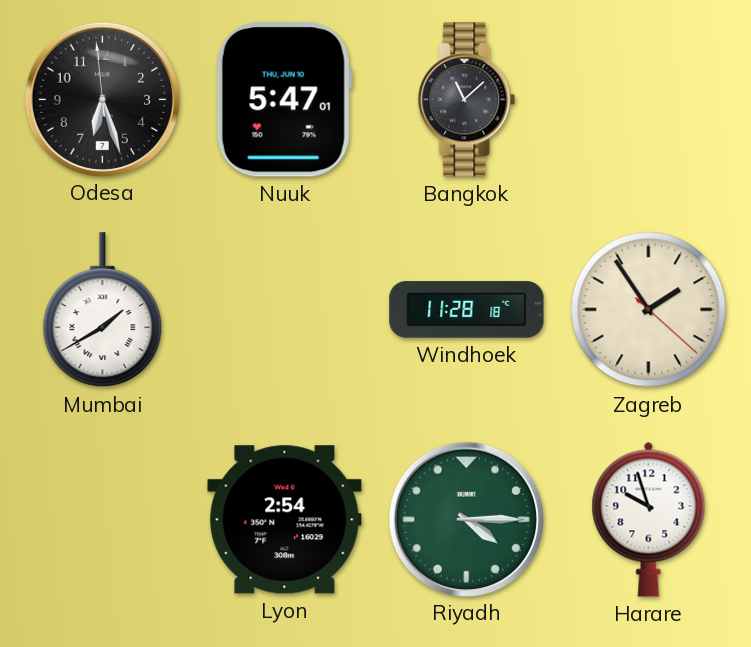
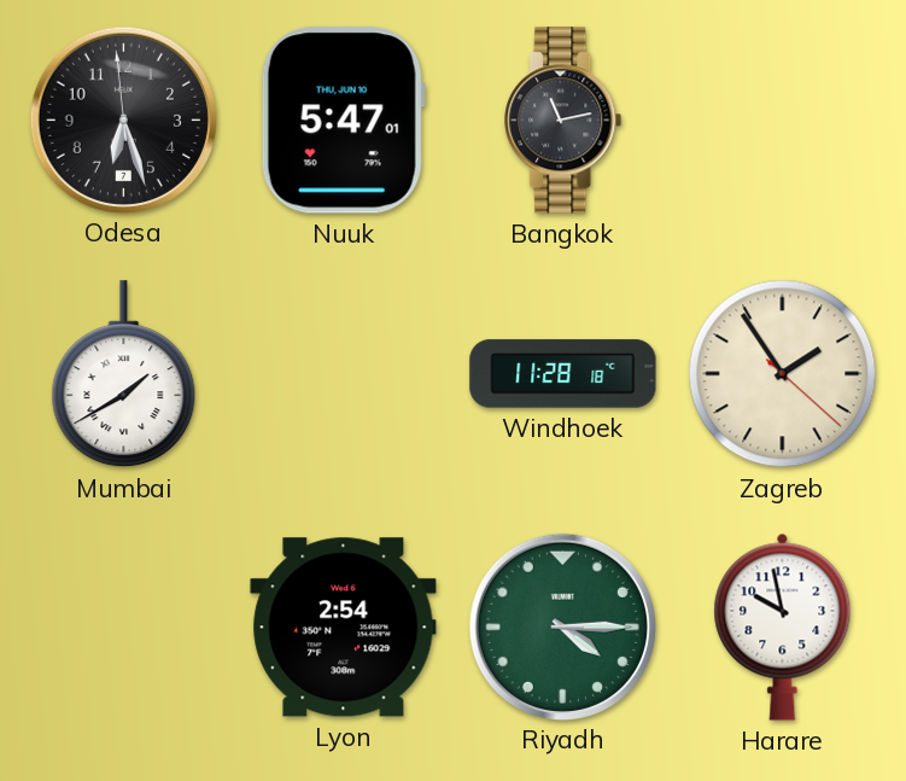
Bangkok: 11:08 -> 11:13 (563, 121)
Harare: 9:57 -> 9:58 (783, 626)
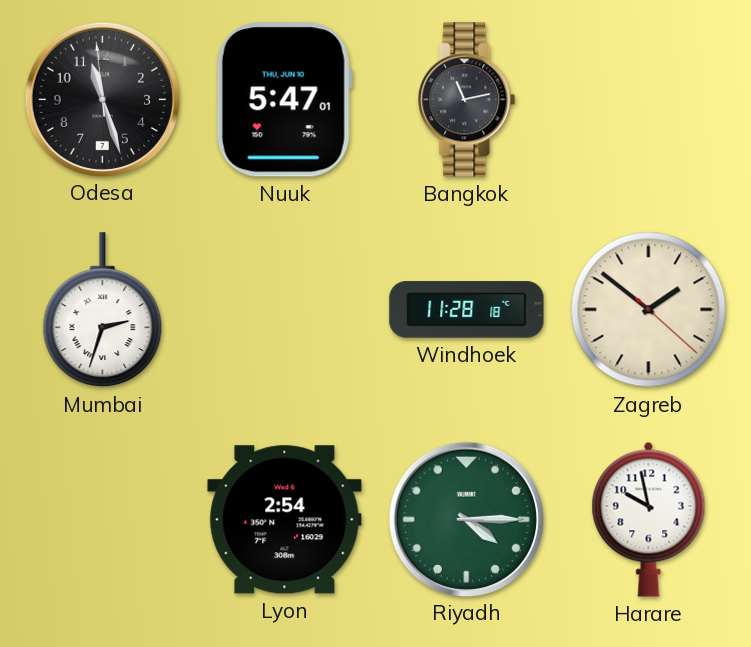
Odesa: 6:26 -> 11:26 (102, 99)
Mumbai: 1:40 -> 2:33 (103, 310)
Zagreb: 1:54 -> 1:51 (649, 310)
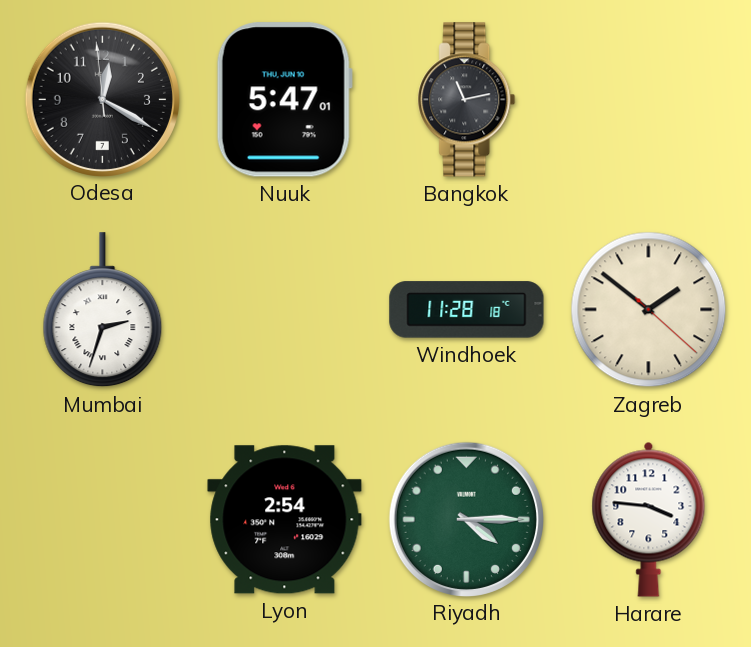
Odesa: 11:26 -> 12:19 (102, 99)
Harare: 9:58 -> 3:46 (649, 519)
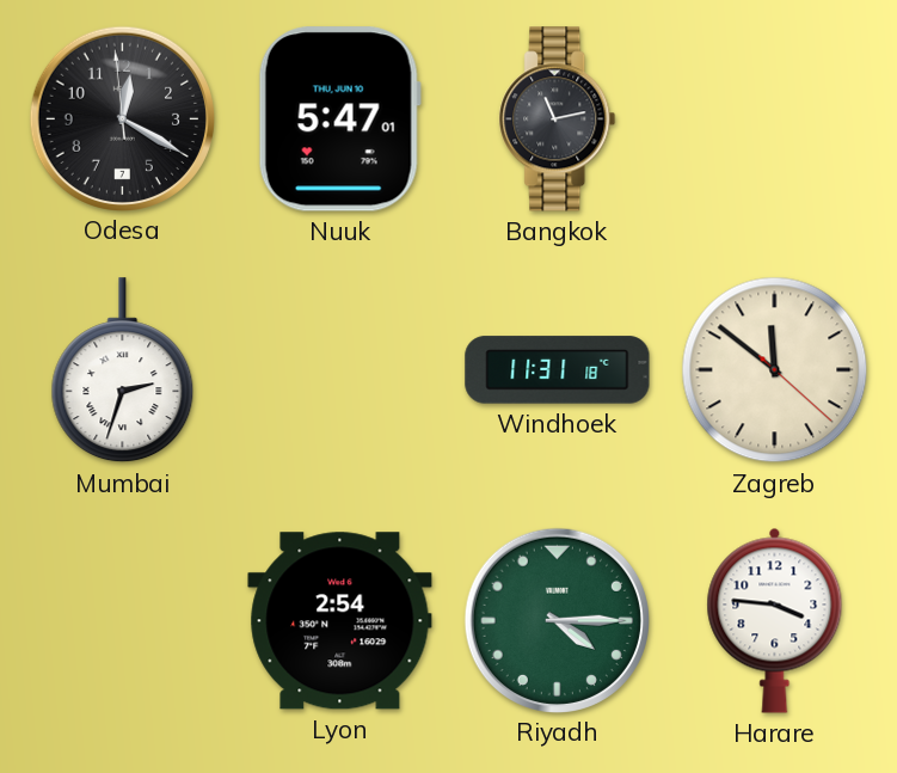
Windhoek: 11:28 -> 11:31 (558, 370)
Zagreb: 1:51 -> 11:51 (775, 370)
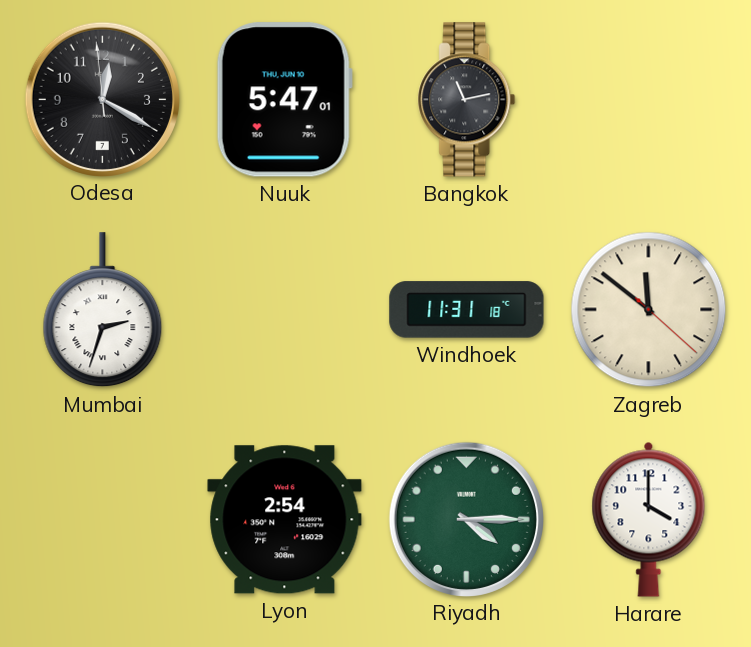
Harare: 3:46 -> 4:00 (649, 519)
